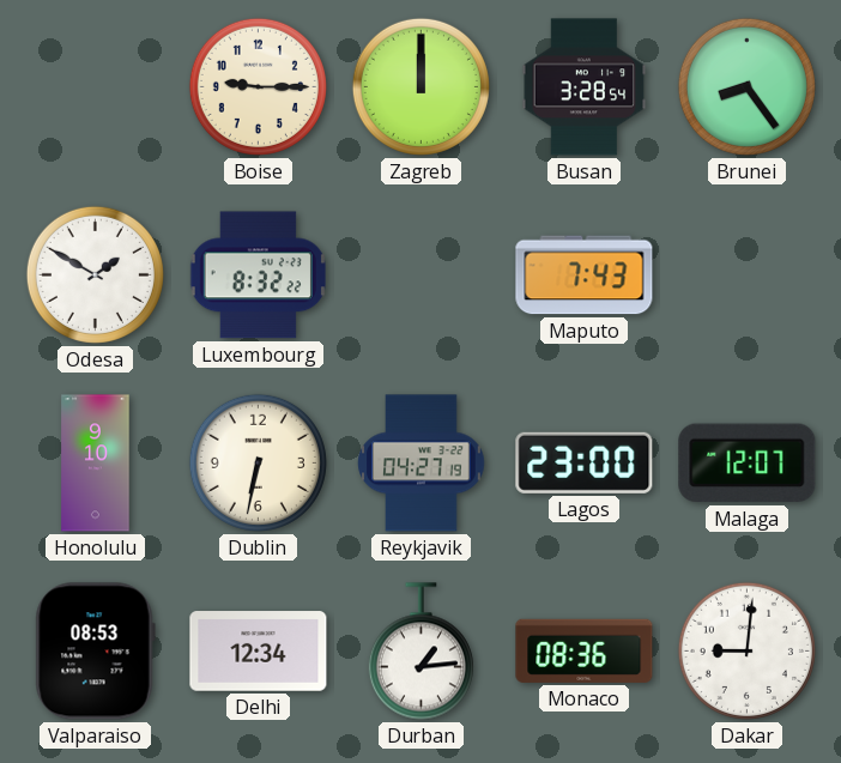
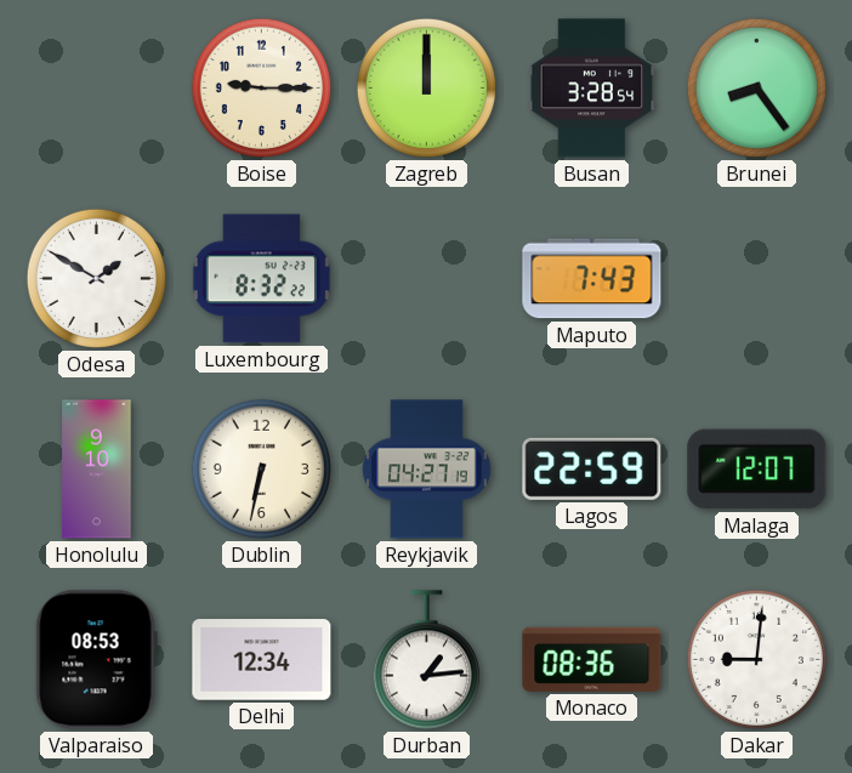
Lagos: 23:00 -> 22:59 (592, 468)
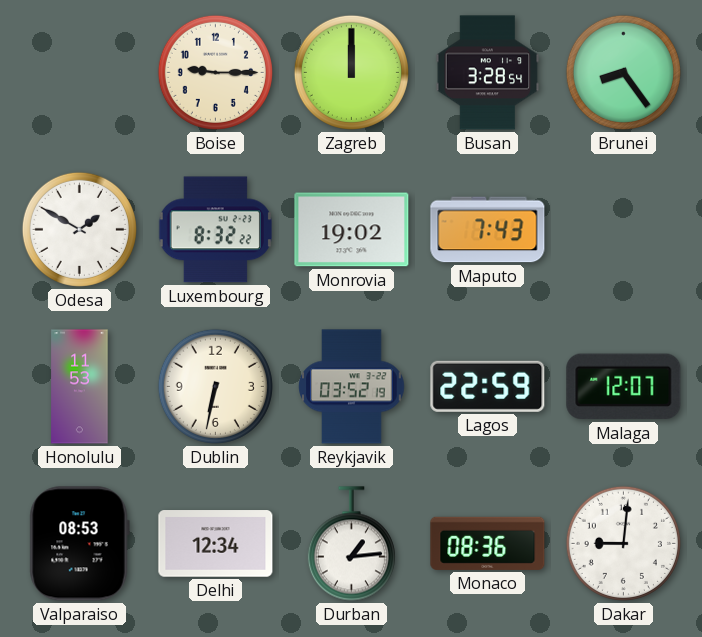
Monrovia: none -> 19:02 (352, 230)
Honolulu: 9:10 -> 11:53 (80, 387)
Reykjavik: 04:27 -> 03:52 (352, 387)
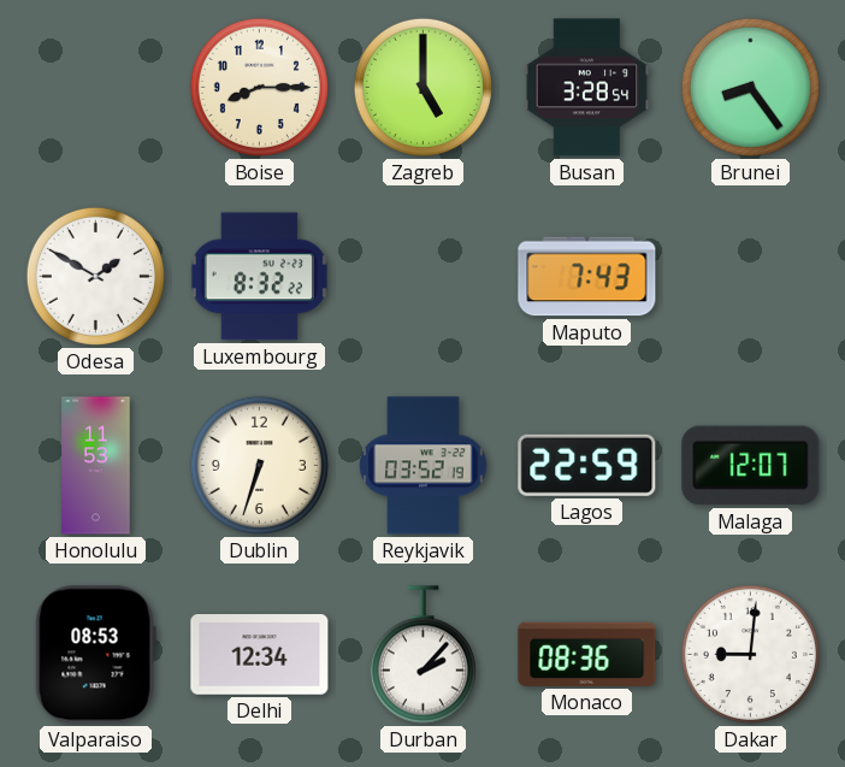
Boise: 9:15 -> 8:15 (259, 87)
Zagreb: 12:00 -> 5:00 (422, 87)
Monrovia: 19:02 -> none (352, 230)
Dublin: 6:32 -> 6:33 (259, 465)
Durban: 1:14 -> 2:07 (422, 655)
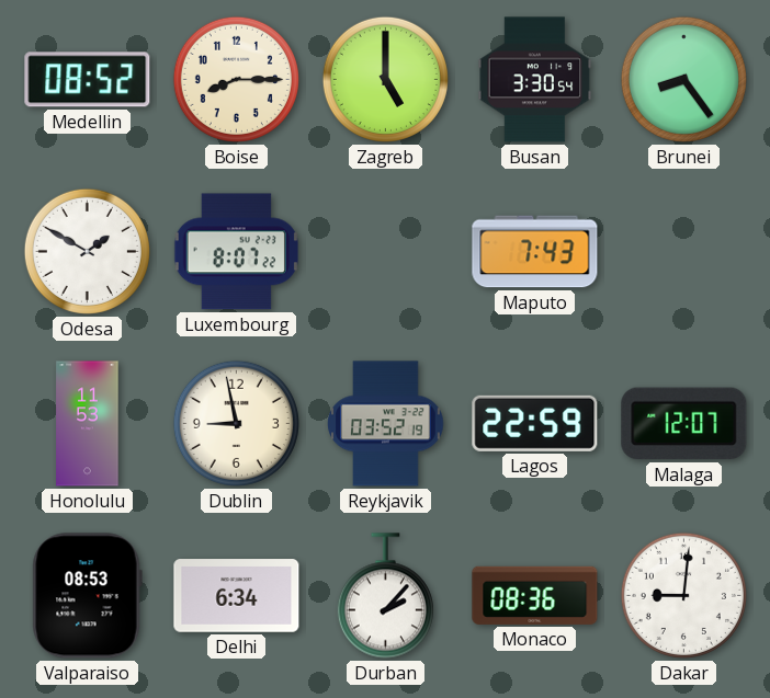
Medellin: none -> 08:52 (88, 80)
Busan: 3:28 -> 3:30 (535, 80)
Luxembourg: 8:32 -> 8:07 (236, 252)
Dublin: 6:33 -> 8:58 (236, 423)
Delhi: 12:34 -> 6:34 (237, 596)
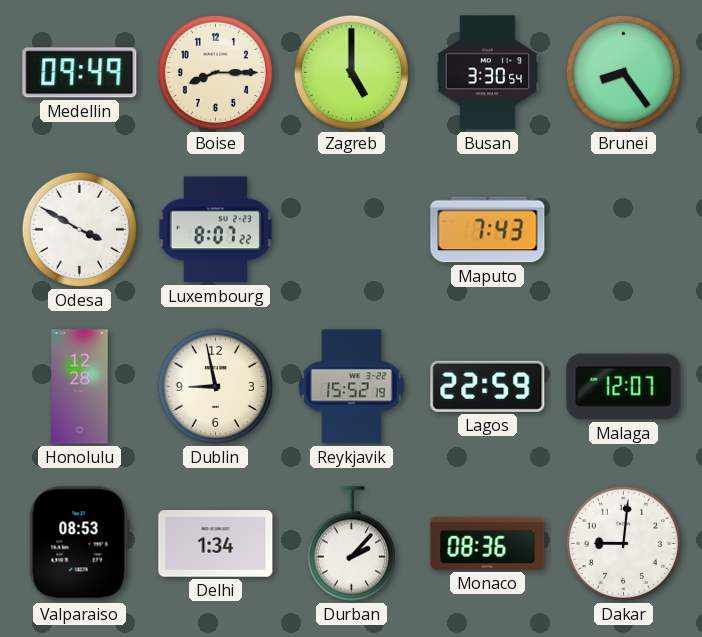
Medellin: 08:52 -> 09:49 (80, 73)
Odesa: 1:50 -> 3:50 (79, 229)
Honolulu: 11:53 -> 12:28 (80, 387)
Reykjavik: 03:52 -> 15:52 (352, 387)
Delhi: 6:34 -> 1:34 (216, 544)
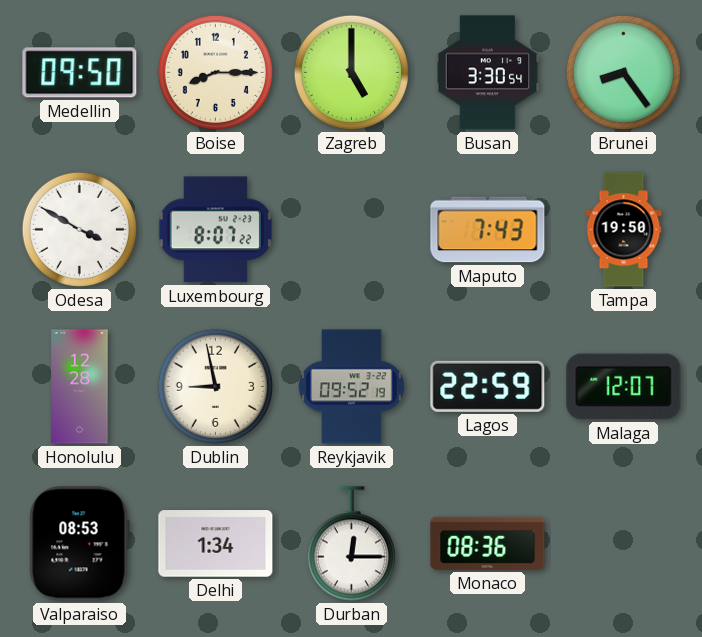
Medellin: 09:49 -> 09:50 (80, 73)
Tampa: none -> 19:50 (624, 230)
Reykjavik: 15:52 -> 09:52 (352, 387)
Durban: 2:07 -> 12:15 (351, 544)
Dakar: 9:01 -> none (623, 543)
